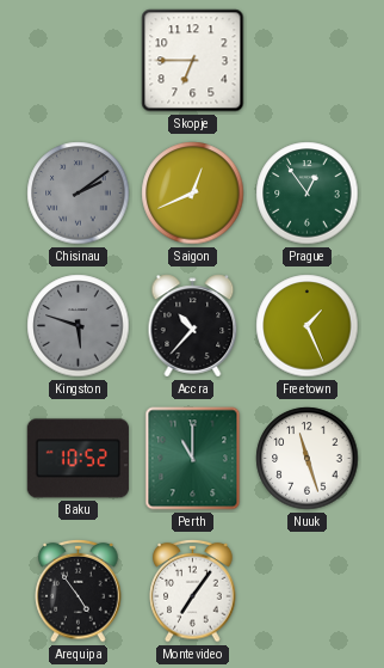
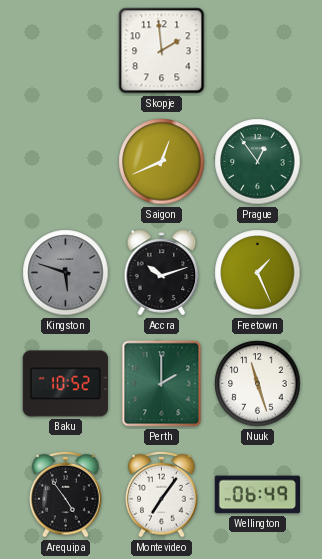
Skopje: 6:45 -> 1:59 (162, 51)
Chisinau: 2:09 -> none (79, 194)
Accra: 10:37 -> 10:12 (162, 273)
Perth: 11:00 -> 2:00 (162, 384)
Wellington: none -> 06:49 (257, 495)
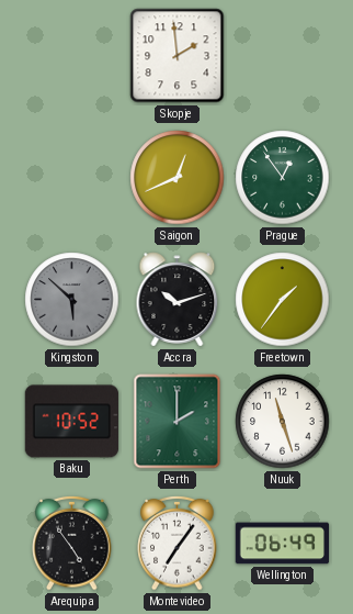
Kingston: 5:48 -> 5:52 (72, 300)
Freetown: 1:26 -> 1:36 (283, 300)
